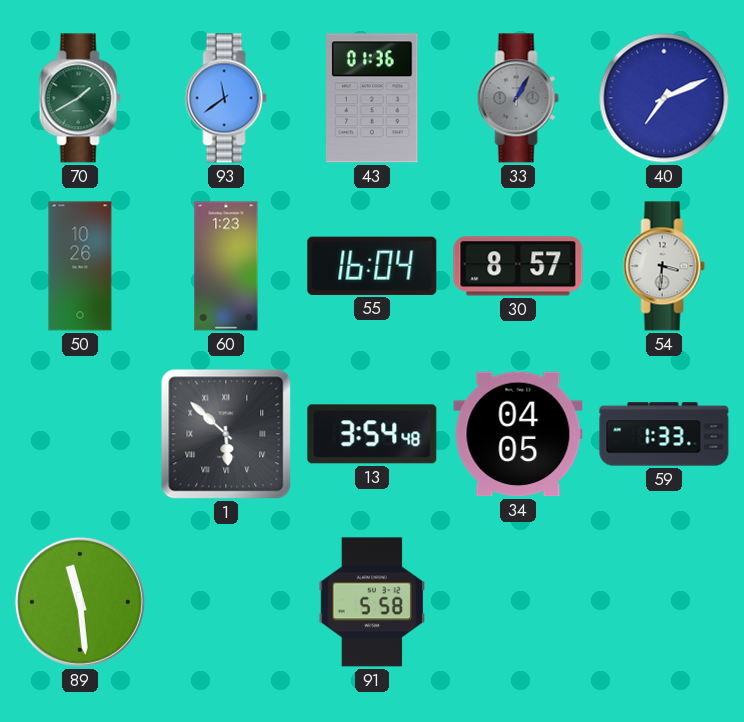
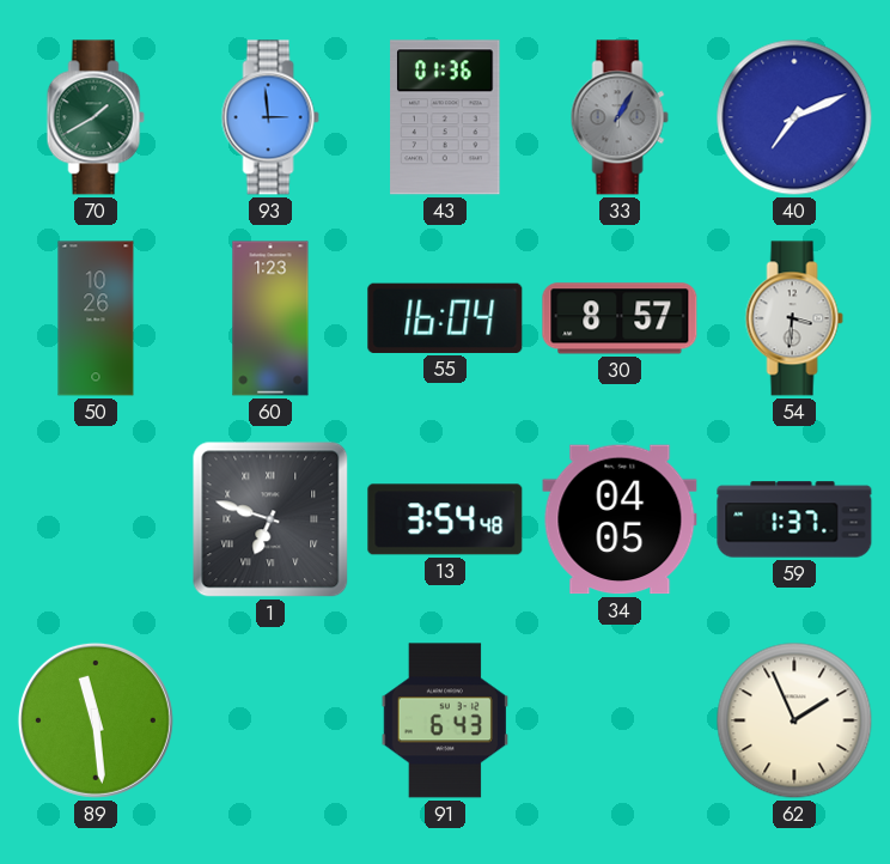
93: 11:39 -> 2:59 (270, 117)
1: 5:52 -> 6:48 (270, 519)
59: 1:33 -> 1:37 (794, 519)
91: 5:58 -> 6:43 (444, 720)
62: none -> 1:56 (794, 720)
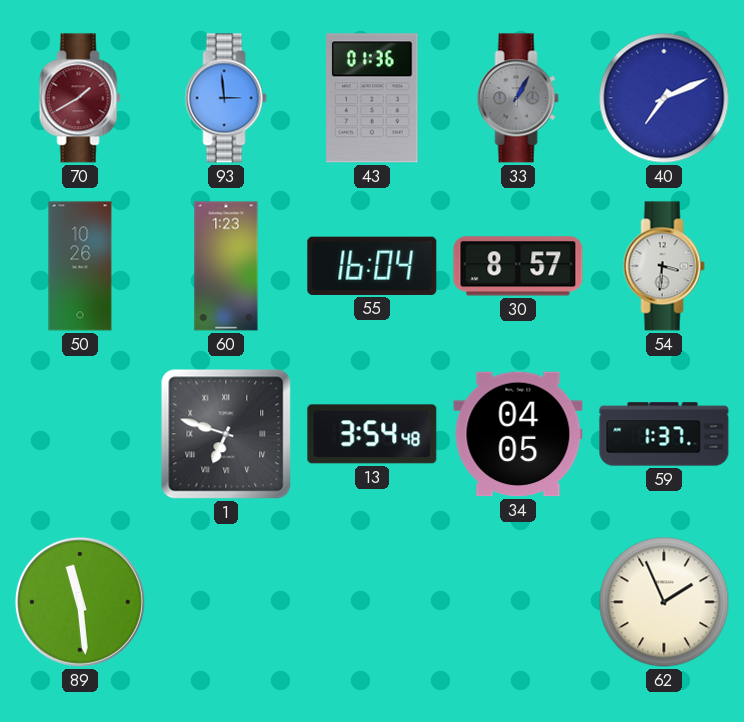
70 dial: green -> burgundy (80, 98)
91: 6:43 -> none (444, 720)
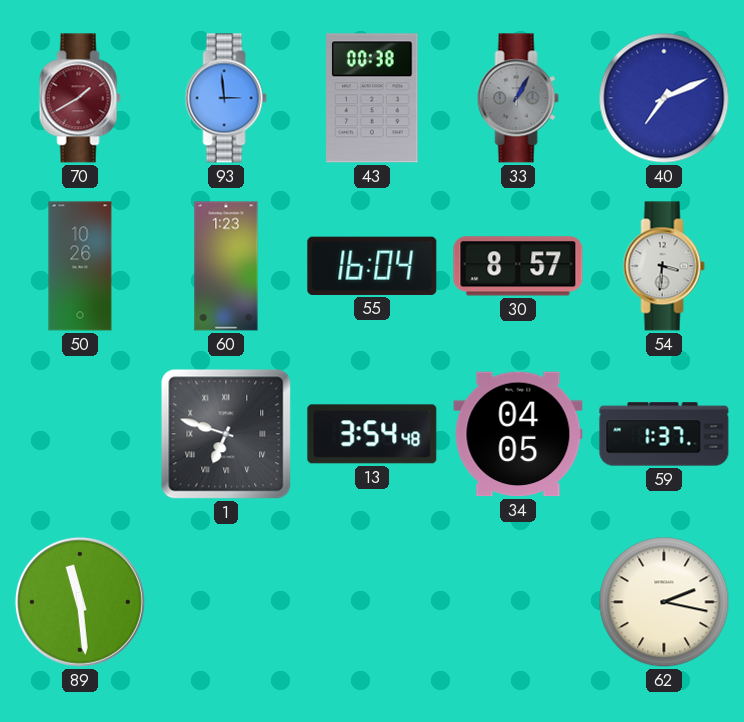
43: 01:36 -> 00:38 (372, 98)
62: 1:56 -> 2:17 (664, 602)
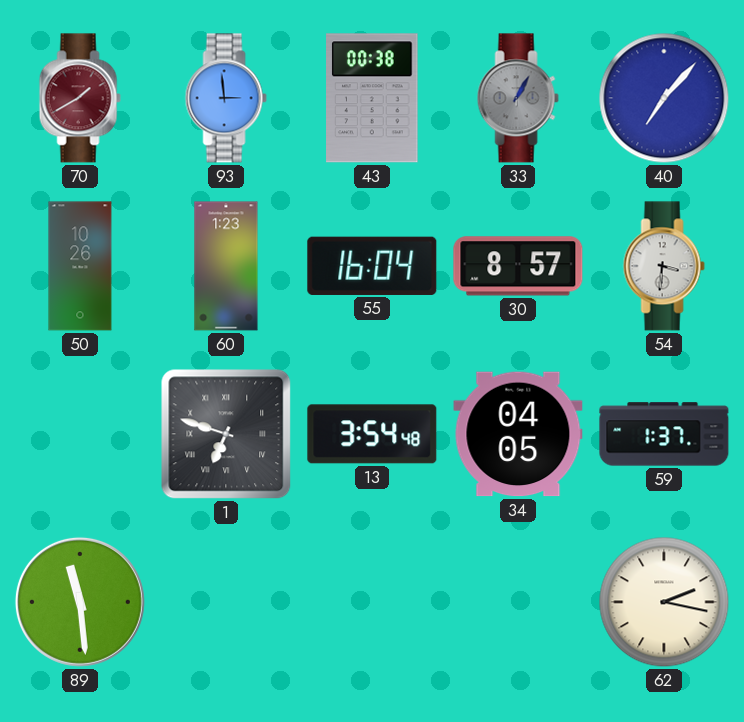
40: 7:11 -> 7:07 (664, 98)
